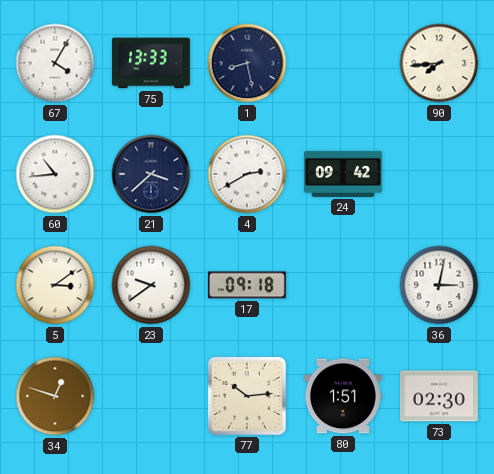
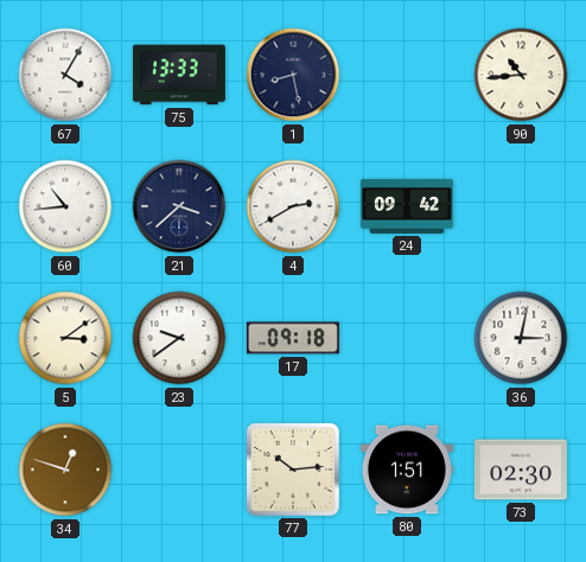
90: 7:44 -> 10:44 (521, 75)
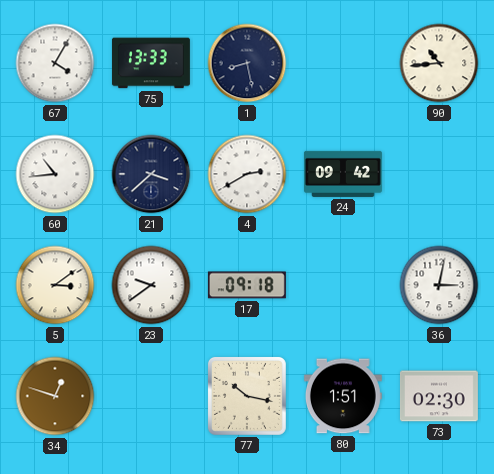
77: 10:14 -> 10:17 (247, 396)
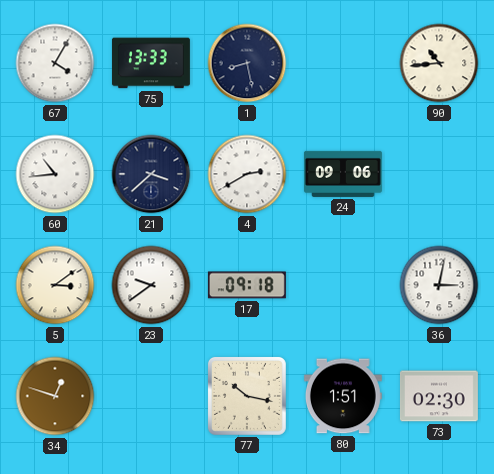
24: 09:42 -> 09:06 (343, 174)
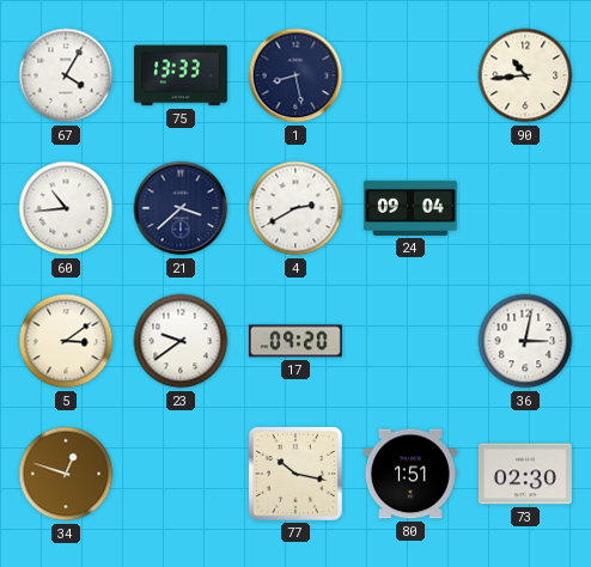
24: 09:06 -> 09:04 (410, 208)
17: 09:18 -> 09:20 (295, 341)
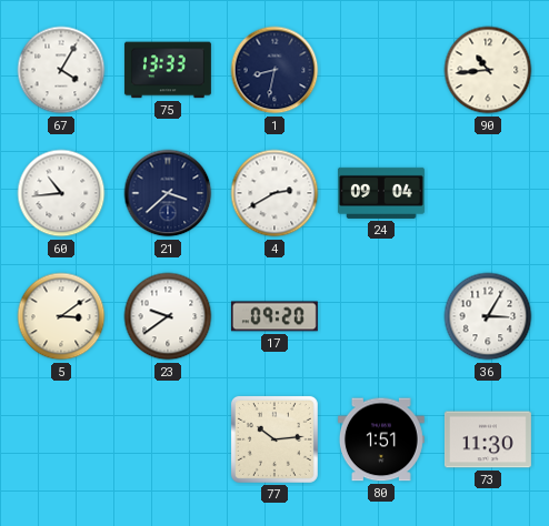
1: 8:28 -> 8:32 (274, 70)
36: 3:02 -> 3:05 (488, 316)
34: 12:48 -> none (66, 474)
77: 10:17 -> 10:14 (274, 439)
73: 02:30 -> 11:30 (488, 439)
